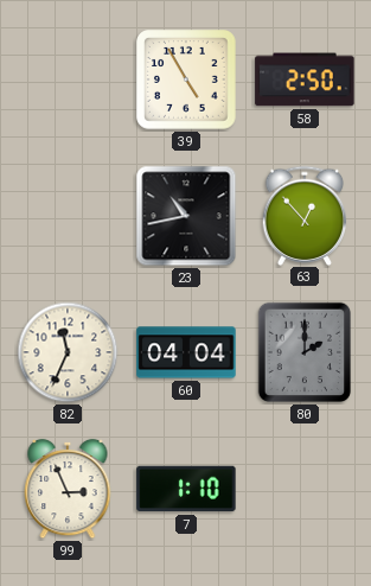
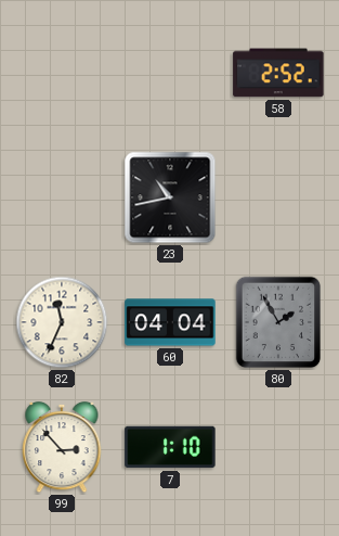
39: 4:55 -> none (187, 81)
58: 2:50 -> 2:52 (278, 73)
63: 12:53 -> none (305, 215)
80: 2:00 -> 1:55 (278, 322)
99: 2:56 -> 2:53 (62, 447)
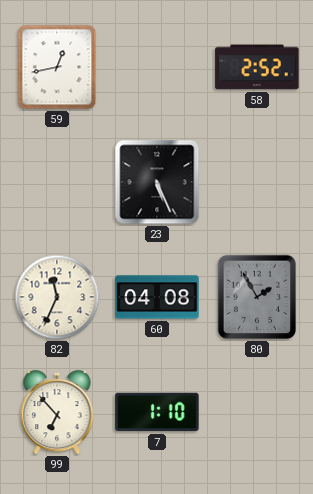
59: none -> 12:43 (57, 67)
23: 10:43 -> 5:26 (157, 182)
60: 04:04 -> 04:08 (157, 297)
99: 2:53 -> 6:53 (57, 412)
